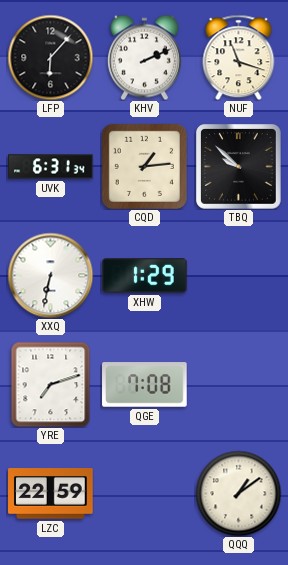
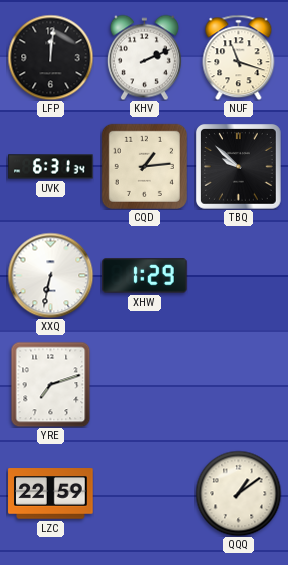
LFP: 6:07 -> 12:01 (50, 57)
QGE: 7:08 -> none (145, 385)
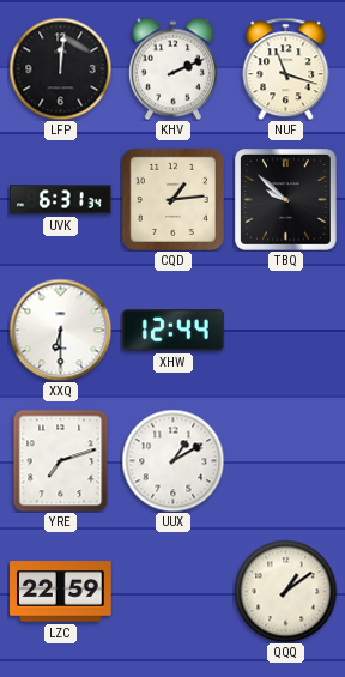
XXQ: 6:32 -> 6:30 (60, 330)
XHW: 1:29 -> 12:44 (174, 331)
UUX: none -> 1:10 (172, 460)
